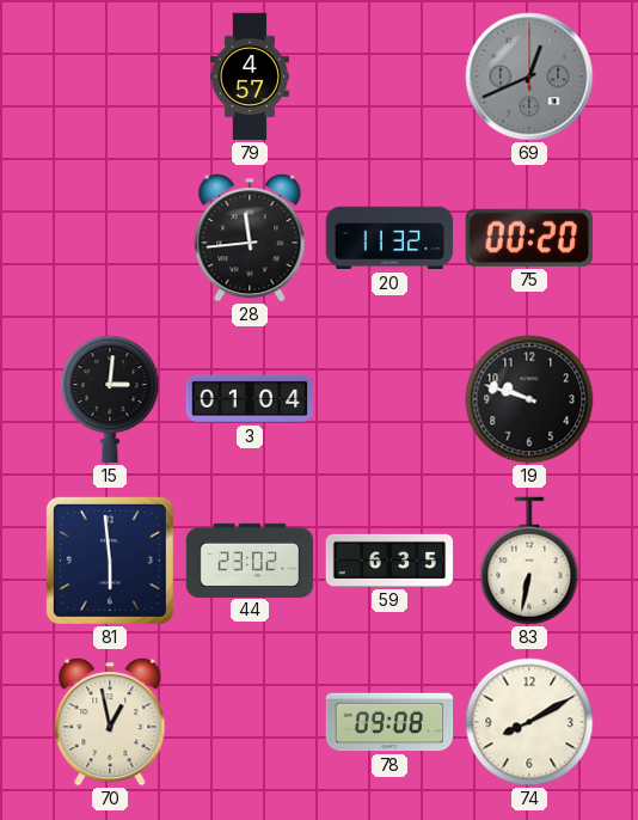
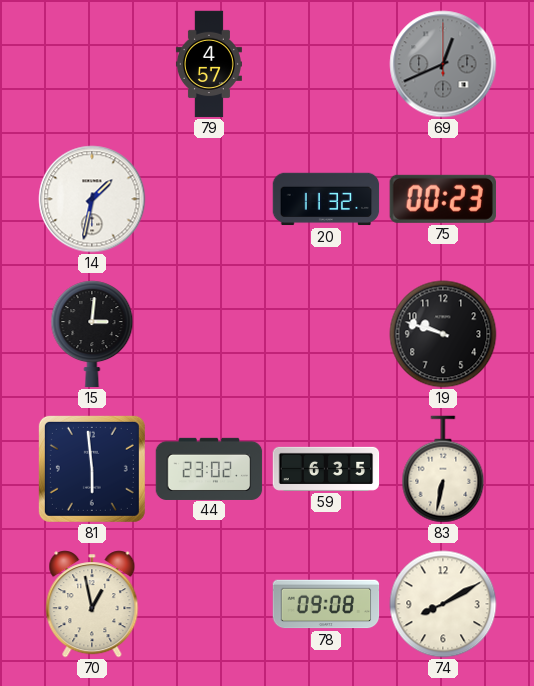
14: none -> 1:32 (92, 199)
28: 11:44 -> none (250, 238)
75: 00:20 -> 00:23 (443, 199)
3: 01:04 -> none (250, 399)
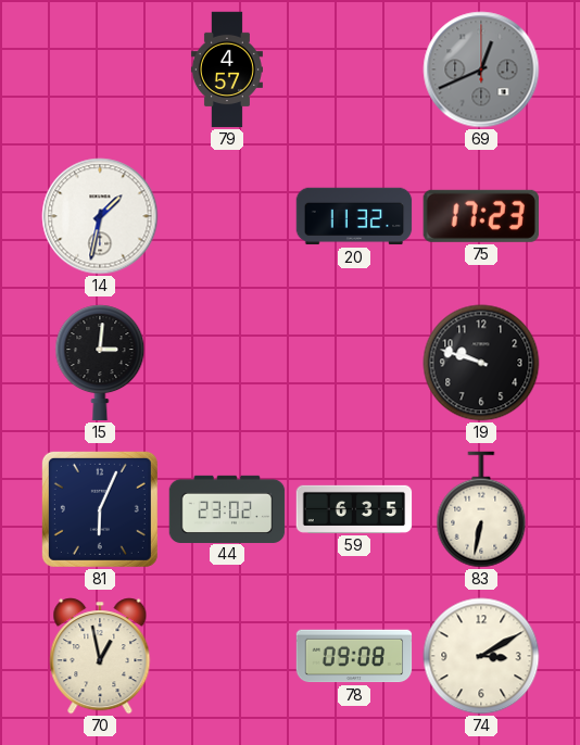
75: 00:23 -> 17:23 (481, 216)
81: 5:59 -> 6:04 (100, 509)
74: 8:10 -> 3:10 (481, 656)
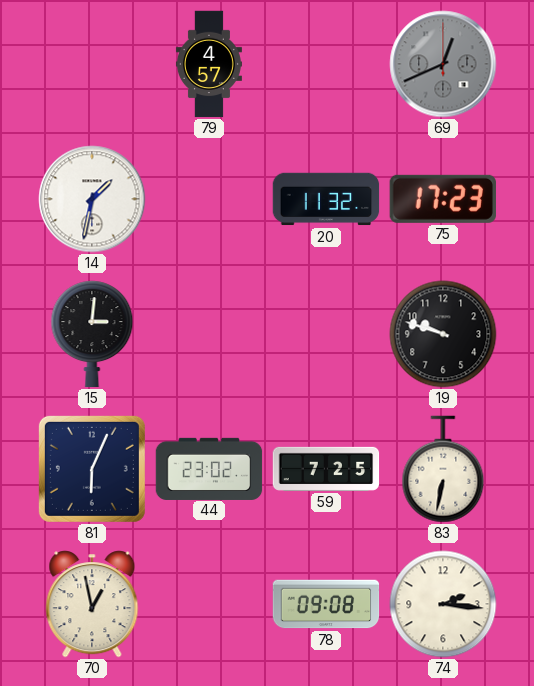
59: 6:35 -> 7:25 (326, 469)
74: 3:10 -> 2:16 (443, 604)
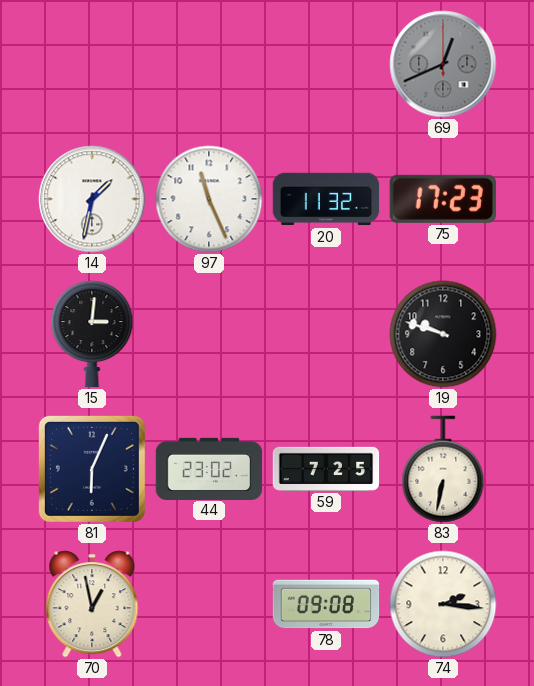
79: 4:57 -> none (209, 64)
97: none -> 11:26 (209, 199)
